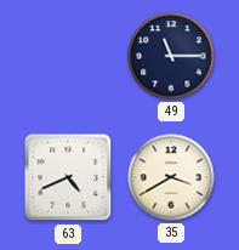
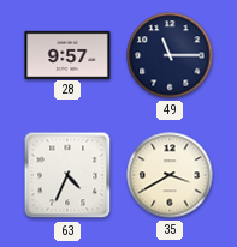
28: none -> 9:57 (67, 54)
63: 4:41 -> 4:34 (67, 175)
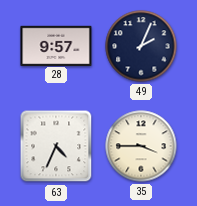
49: 11:15 -> 2:04 (141, 46)
35: 3:40 -> 3:45 (141, 146)
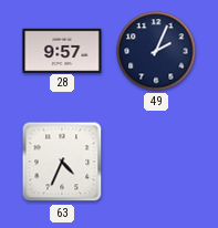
35: 3:45 -> none (141, 146)
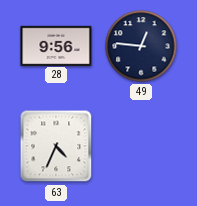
28: 9:57 -> 9:56 (56, 45)
49: 2:04 -> 12:46 (141, 46)
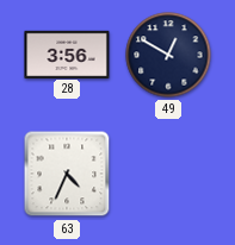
28: 9:56 -> 3:56 (67, 54)
49: 12:46 -> 12:50 (168, 55)
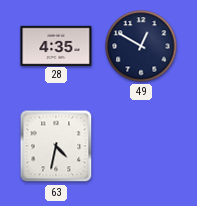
28: 3:56 -> 4:35 (56, 45)
63: 4:34 -> 4:32 (56, 146)
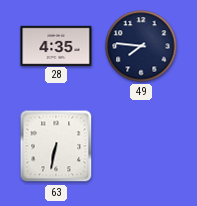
49: 12:50 -> 7:46 (141, 46)
63: 4:32 -> 6:32 (56, 146)
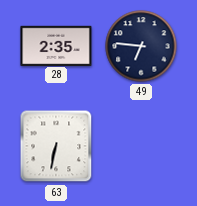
28: 4:35 -> 2:35 (56, 45)
49: 7:46 -> 6:46 (141, 46)
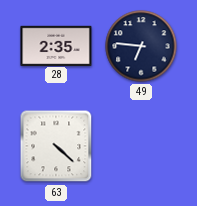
63: 6:32 -> 4:22 (56, 146)
